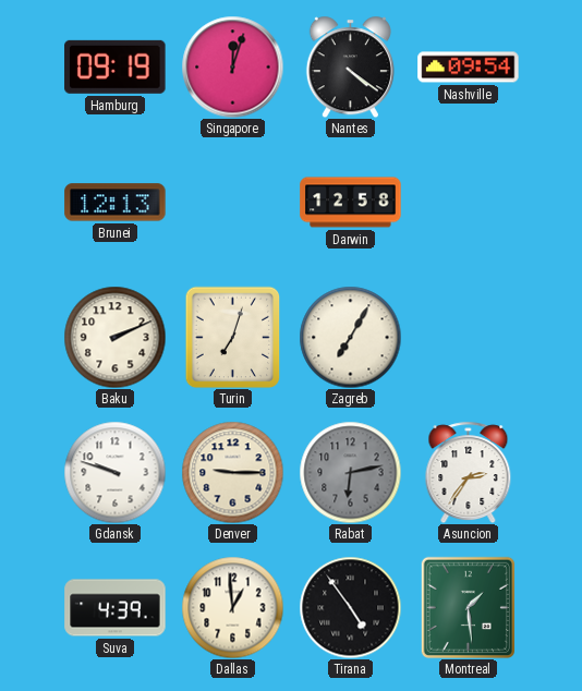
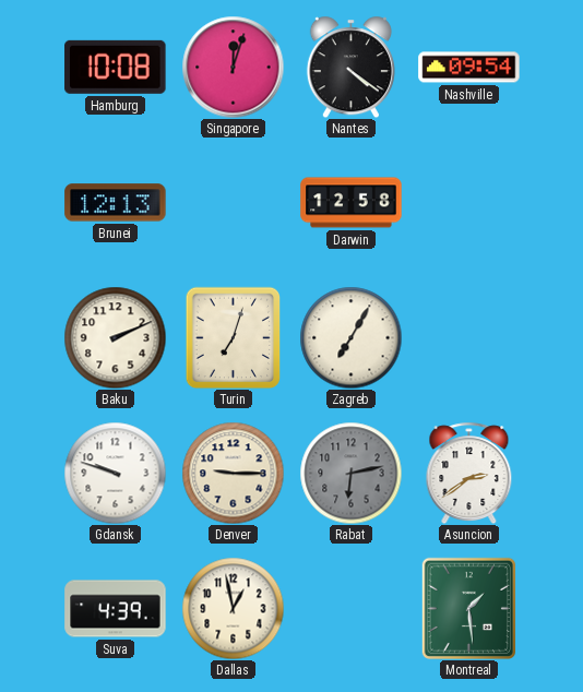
Hamburg: 09:19 -> 10:08 (116, 67)
Asuncion: 2:36 -> 2:39 (469, 473)
Dallas: 12:59 -> 12:58 (233, 608)
Tirana: 4:54 -> none (350, 607)
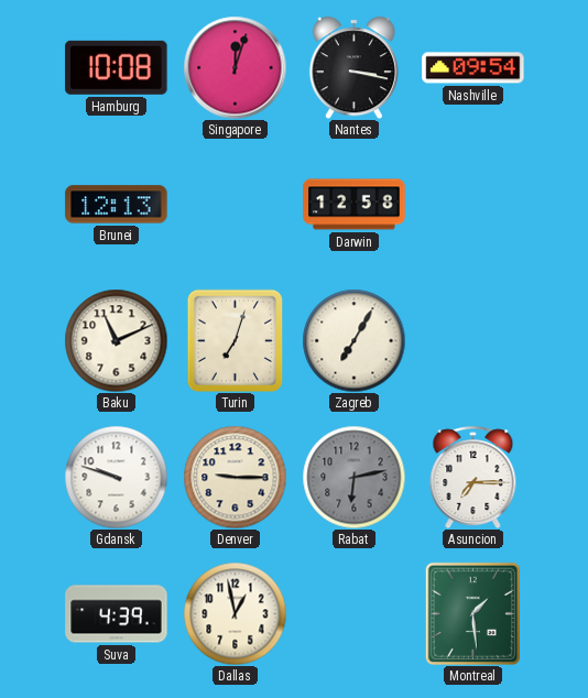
Nantes: 4:21 -> 3:17 (353, 67)
Baku: 2:11 -> 11:11 (116, 340)
Asuncion: 2:39 -> 7:15 (473, 477)
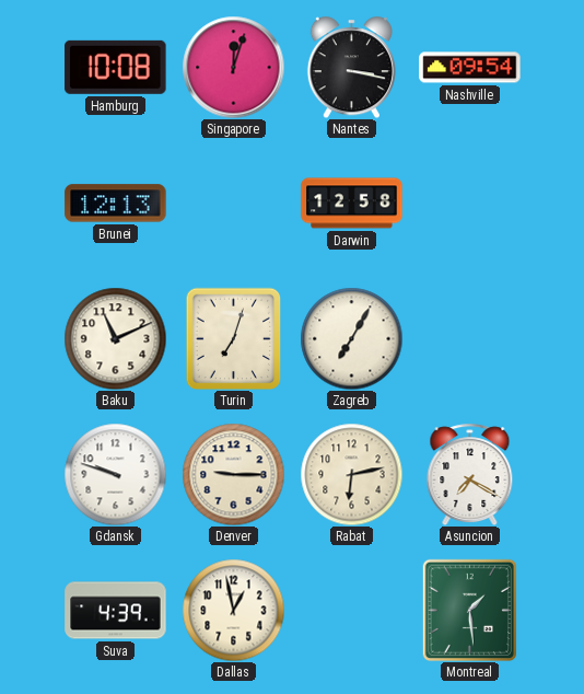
Rabat dial: grey -> cream (351, 474)
Asuncion: 7:15 -> 7:20 (470, 474)
